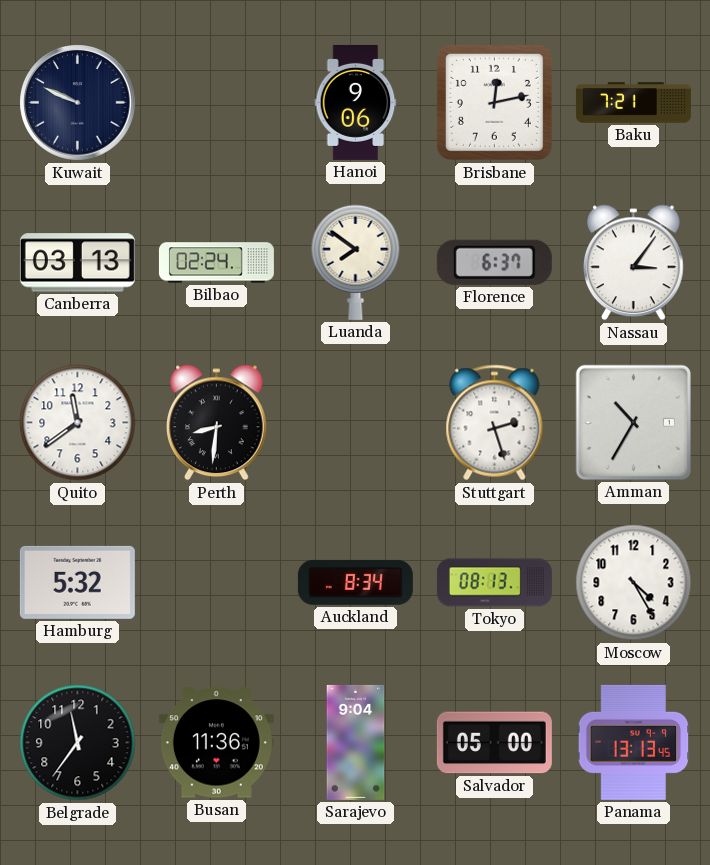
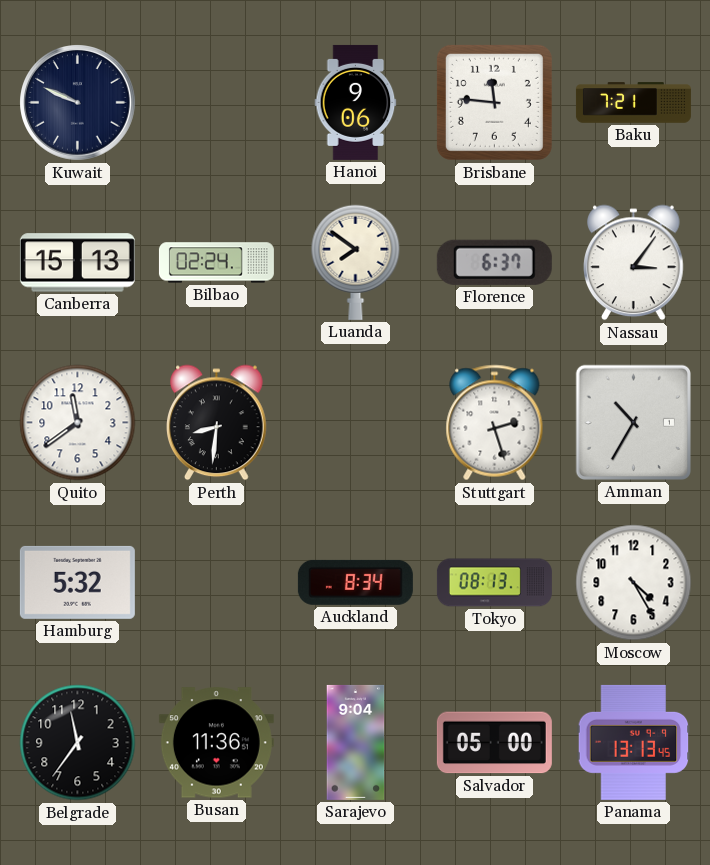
Brisbane: 12:13 -> 11:46 (494, 102)
Canberra: 03:13 -> 15:13 (77, 263)
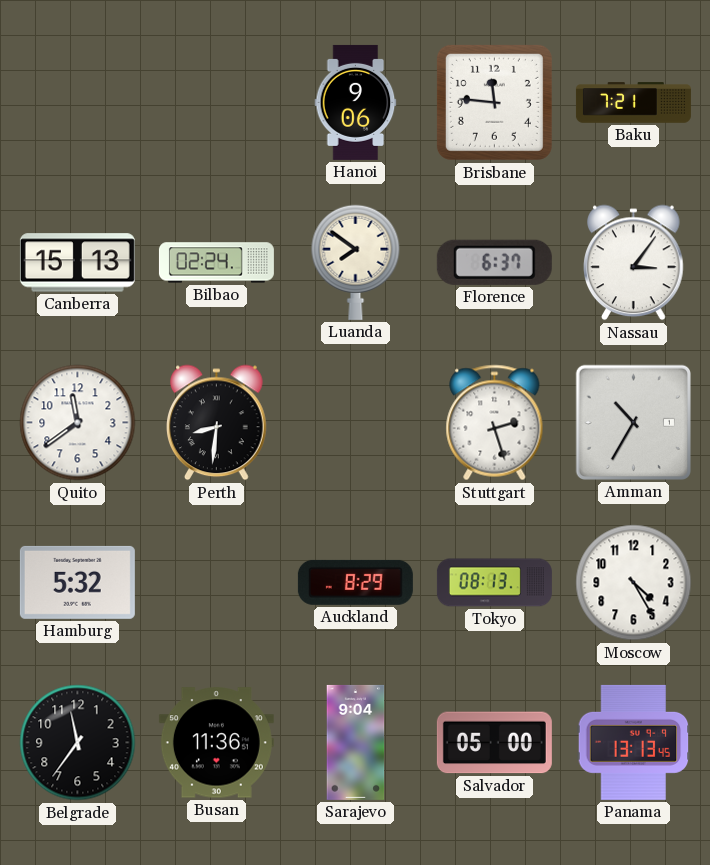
Kuwait: 9:49 -> none (78, 103)
Auckland: 8:34 -> 8:29 (355, 582)
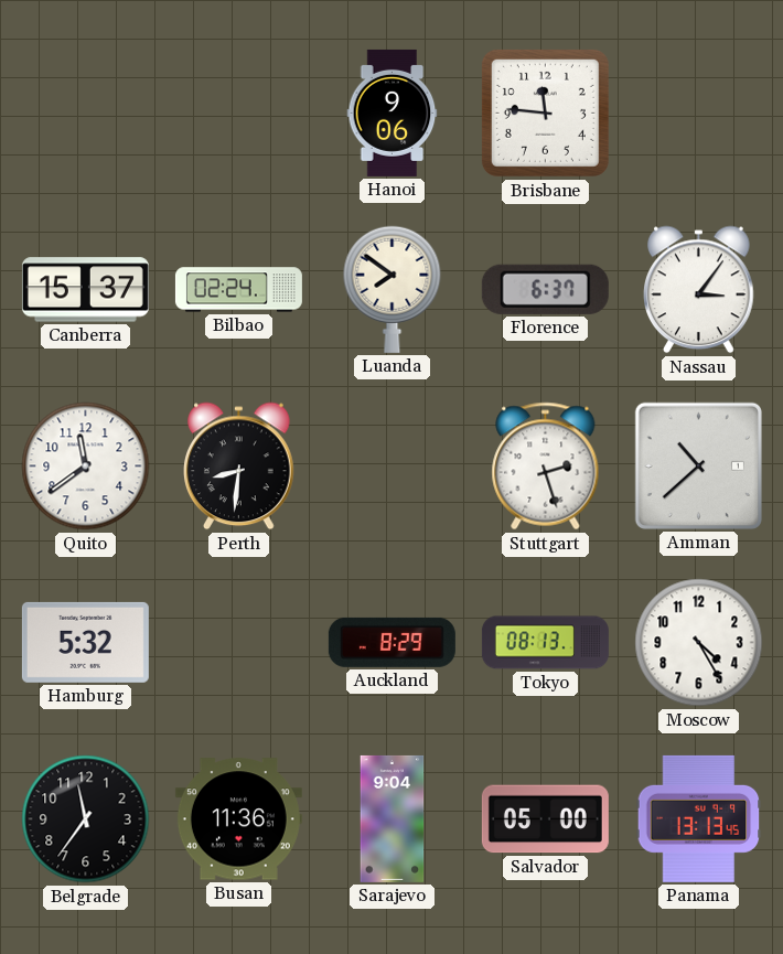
Baku: 7:21 -> none (633, 103)
Canberra: 15:13 -> 15:37 (85, 290)
Amman: 10:35 -> 10:38 (698, 465)
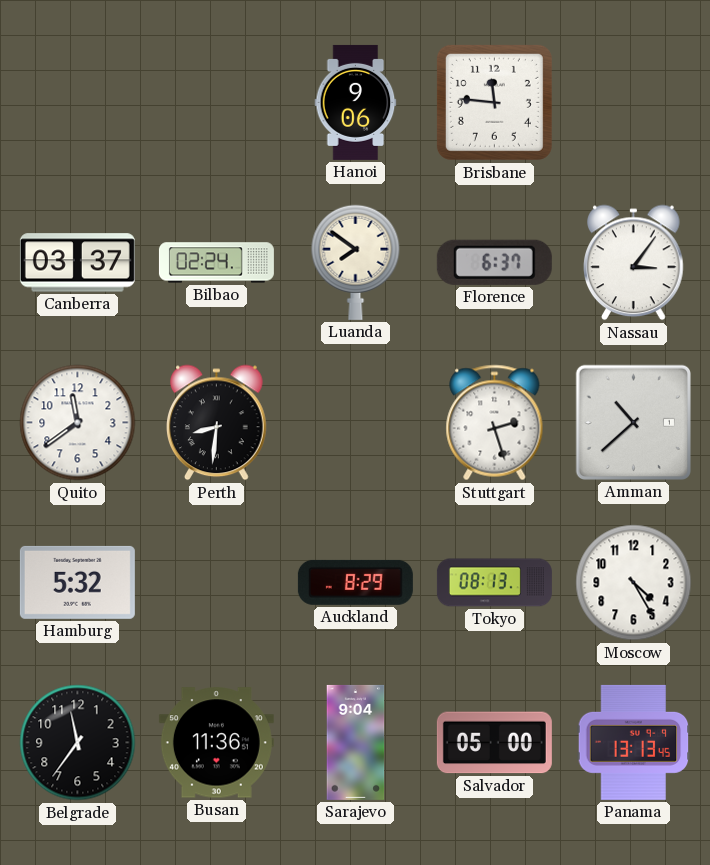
Canberra: 15:37 -> 03:37 (77, 263)
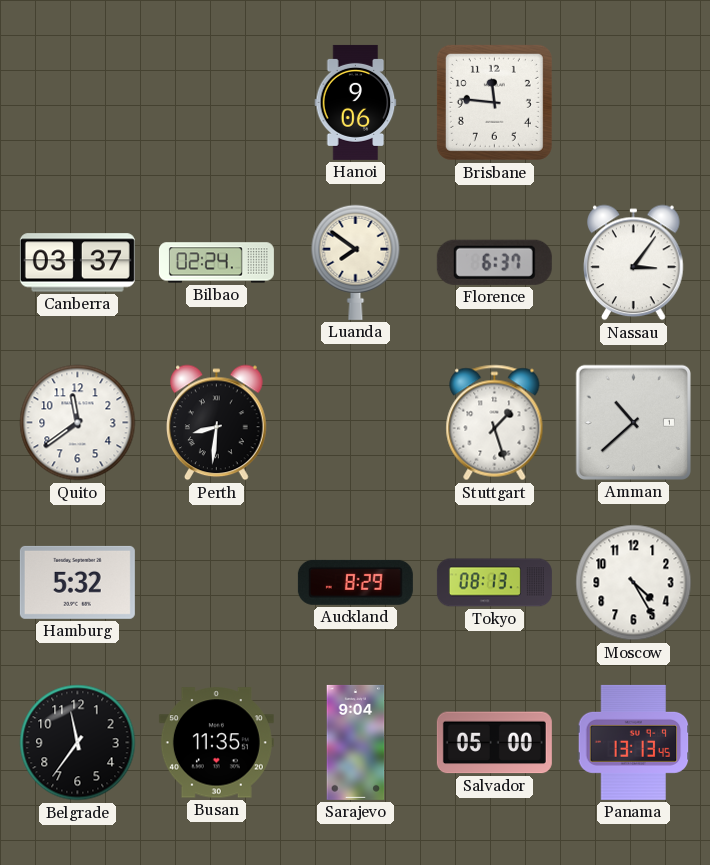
Stuttgart: 2:27 -> 1:27 (495, 423)
Busan: 11:36 -> 11:35 (216, 743)
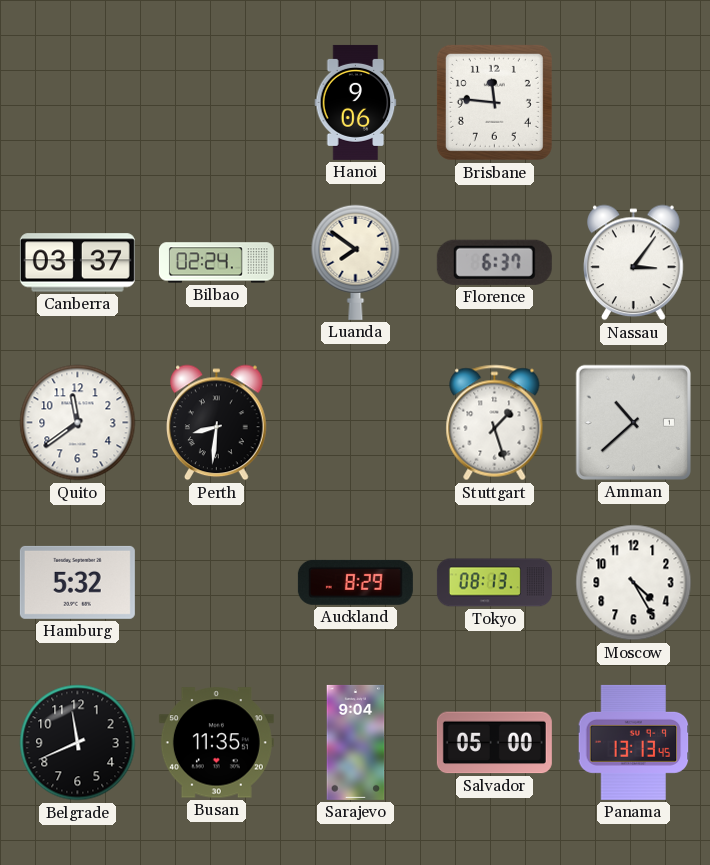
Belgrade: 11:36 -> 11:41 (78, 743)
